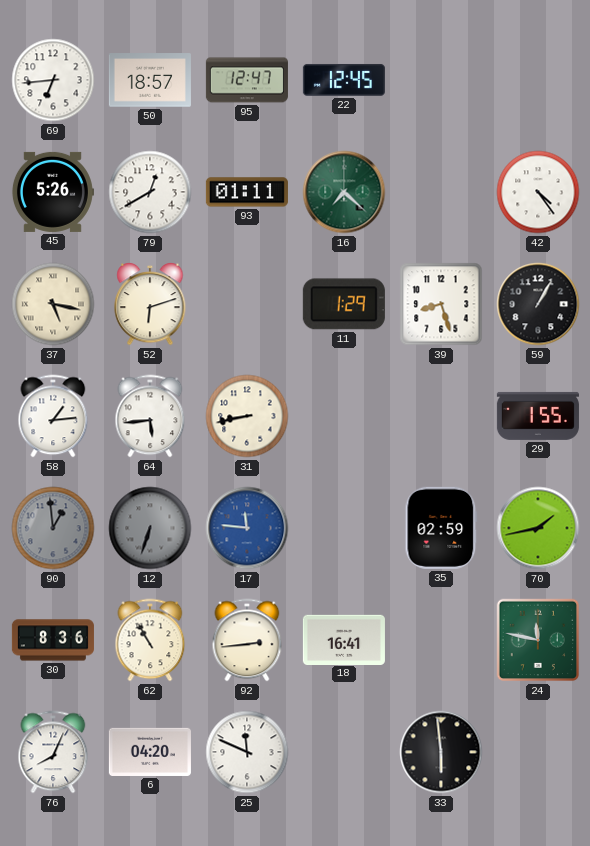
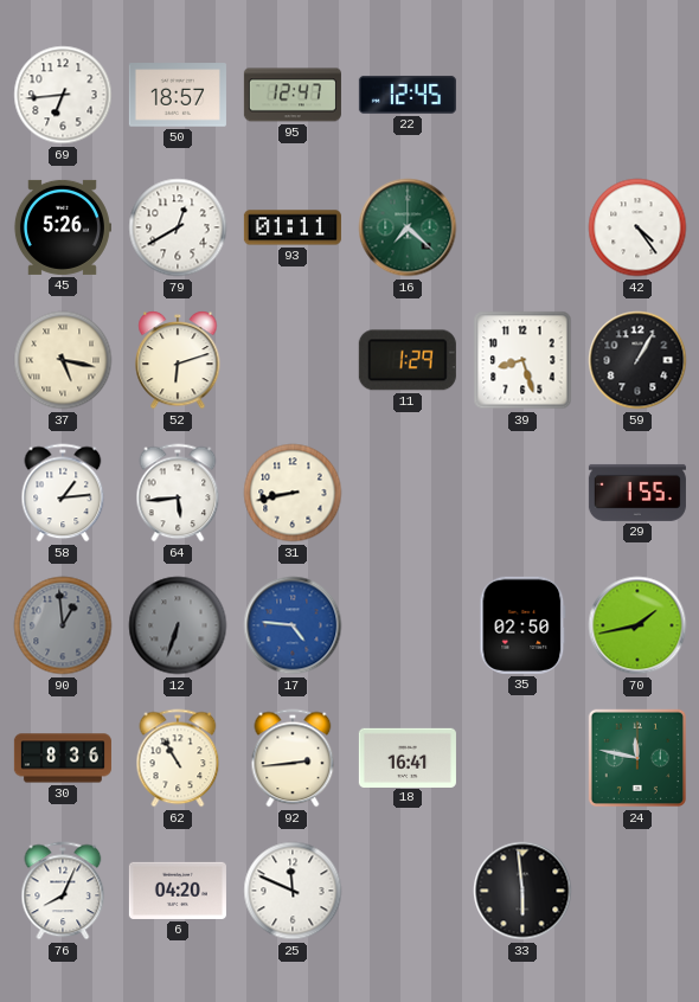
17: 11:46 -> 4:46 (293, 625)
35: 02:59 -> 02:50 (522, 625)
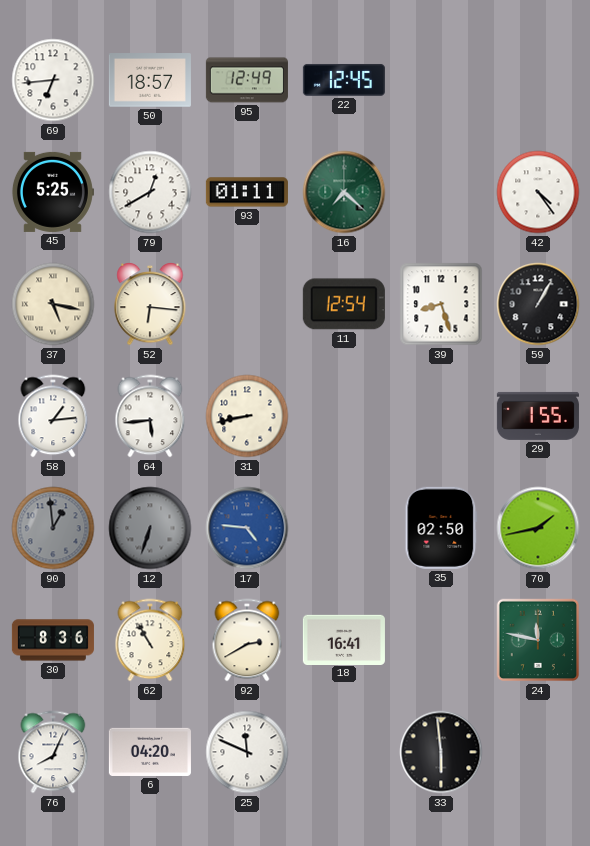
95: 12:47 -> 12:49 (247, 80)
45: 5:26 -> 5:25 (52, 192)
52: 6:12 -> 6:16 (150, 304)
11: 1:29 -> 12:54 (344, 304)
92: 2:44 -> 2:40 (247, 640)
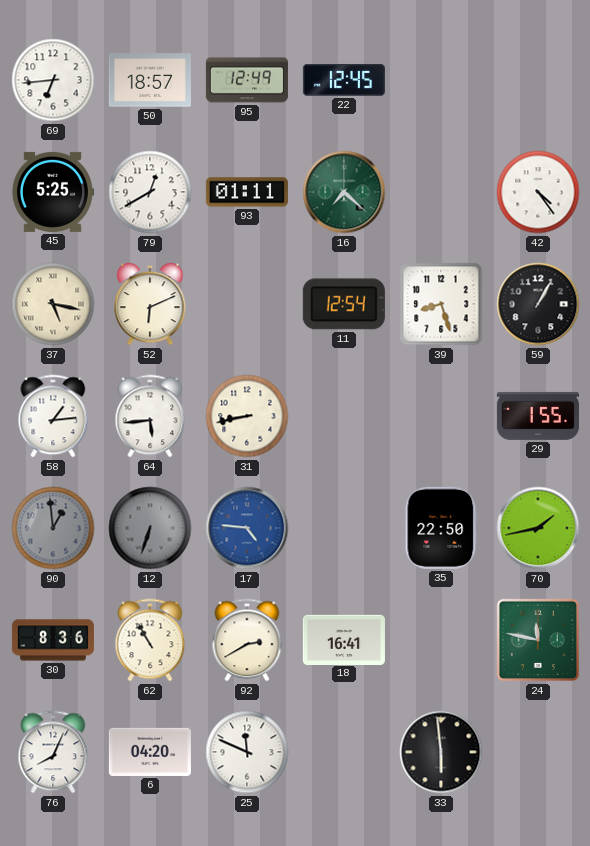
52: 6:16 -> 6:11 (150, 304)
35: 02:50 -> 22:50 (441, 528)
